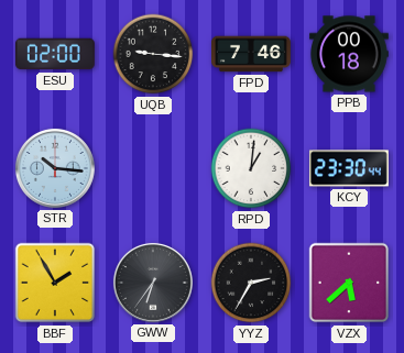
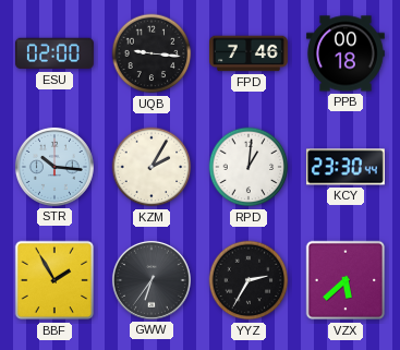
KZM: none -> 2:05 (151, 167)
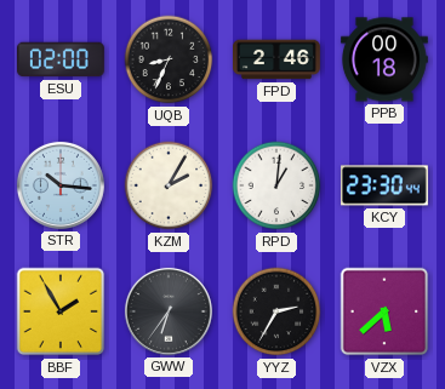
UQB: 9:16 -> 8:34 (169, 59)
FPD: 7:46 -> 2:46 (278, 59)
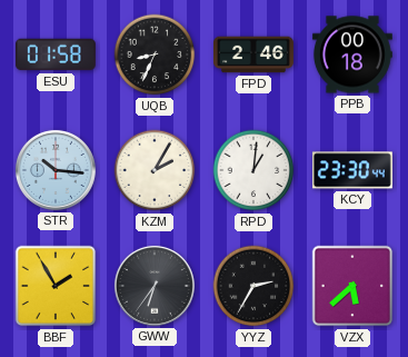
ESU: 02:00 -> 01:58 (56, 54)
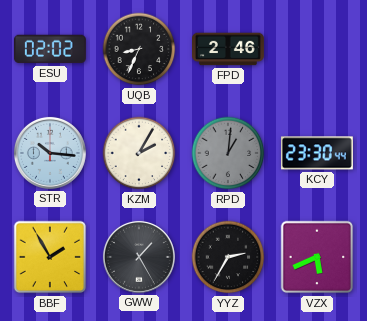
ESU: 01:58 -> 02:02 (50, 49)
PPB: 00:18 -> none (352, 54)
RPD dial: white -> grey (228, 153)
GWW: 6:36 -> 1:25 (139, 257)
VZX: 5:38 -> 5:41 (317, 257)
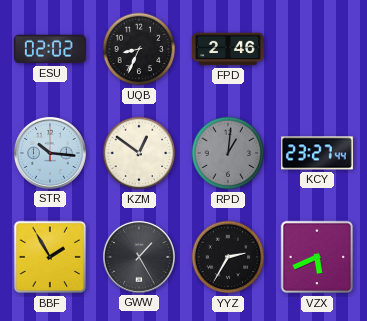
KZM: 2:05 -> 12:51 (139, 153)
KCY: 23:30 -> 23:27 (317, 153)
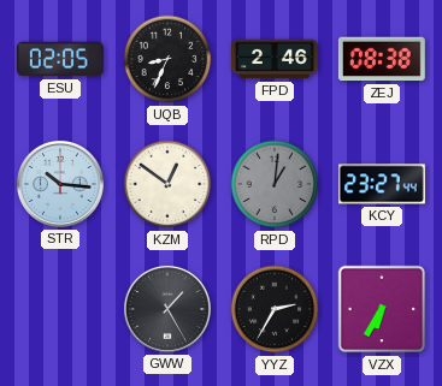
ESU: 02:02 -> 02:05 (60, 59)
ZEJ: none -> 08:38 (382, 59)
BBF: 1:55 -> none (50, 257)
VZX: 5:41 -> 6:35 (382, 309)
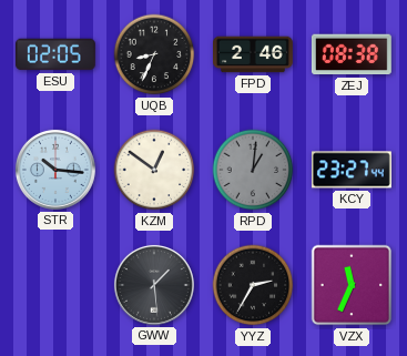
GWW: 1:25 -> 1:29 (154, 285)
VZX: 6:35 -> 11:34 (352, 285)
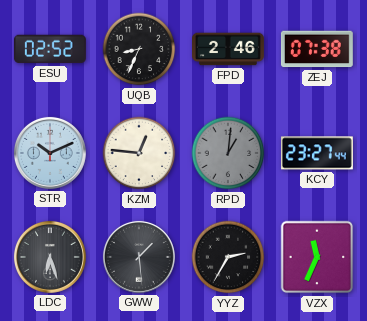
ESU: 02:05 -> 02:52 (50, 49)
ZEJ: 08:38 -> 07:38 (317, 49)
STR: 10:16 -> 10:11 (50, 153)
KZM: 12:51 -> 12:46 (139, 153)
LDC: none -> 6:27 (50, 257)
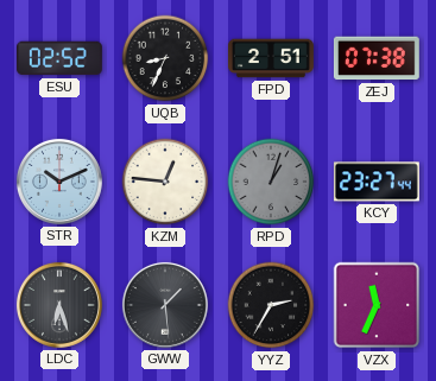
FPD: 2:46 -> 2:51 (272, 58)
RPD: 1:01 -> 1:03 (271, 182)
